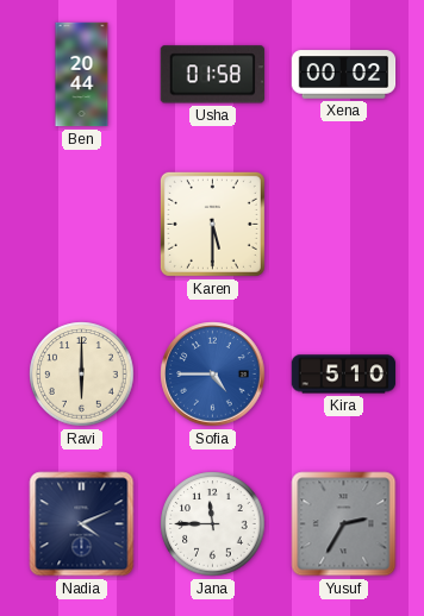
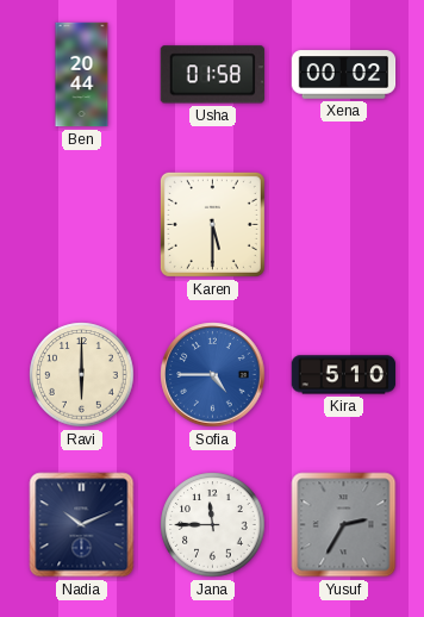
Nadia: 4:11 -> 10:11 (82, 525)
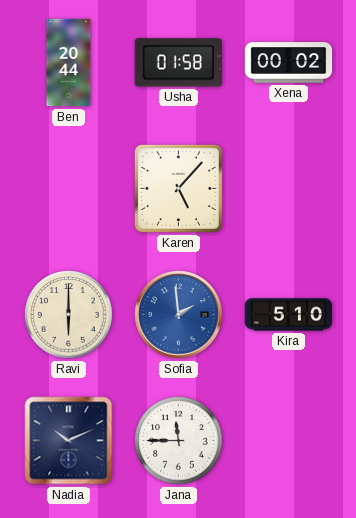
Karen: 5:30 -> 5:07 (178, 188)
Sofia: 4:45 -> 1:59 (179, 315)
Yusuf: 2:35 -> none (344, 525)
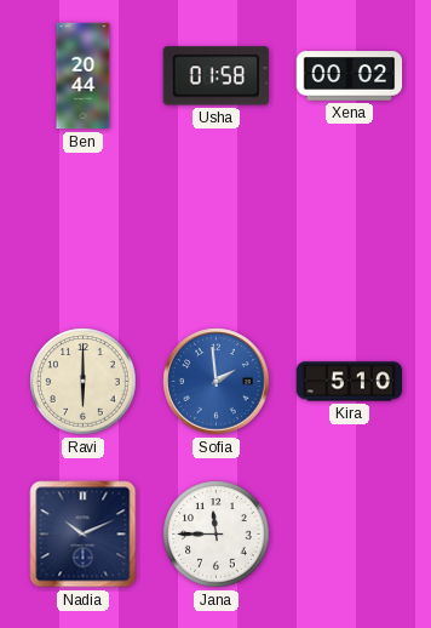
Karen: 5:07 -> none (178, 188)
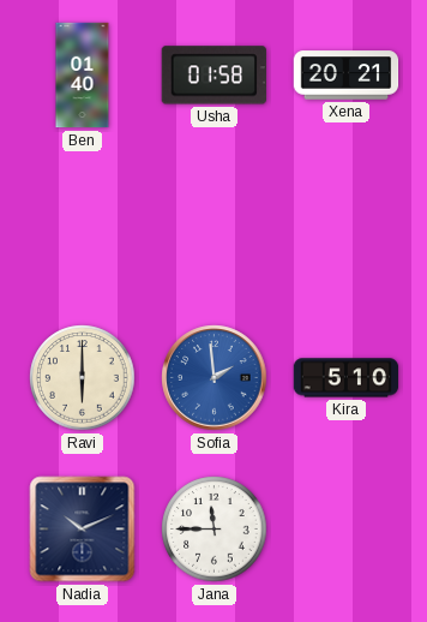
Ben: 20:44 -> 01:40 (83, 76)
Xena: 00:02 -> 20:21 (347, 76)
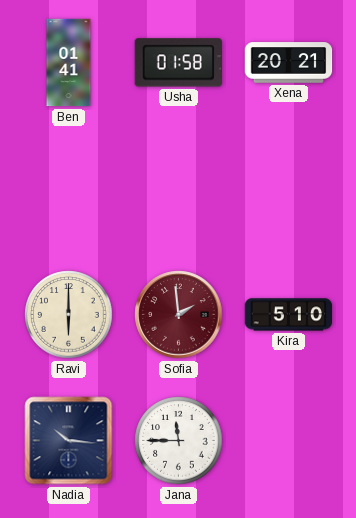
Ben: 01:40 -> 01:41 (69, 63)
Sofia dial: blue -> burgundy (179, 315)
Nadia: 10:11 -> 10:16 (69, 441)
